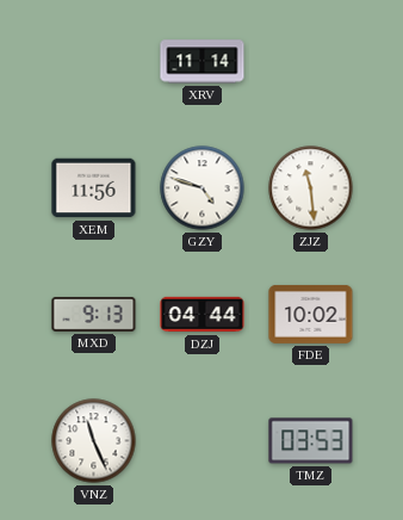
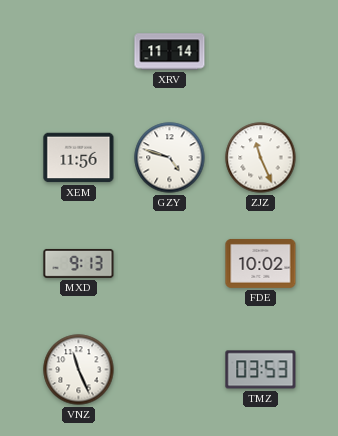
ZJZ: 11:29 -> 11:26 (261, 158)
DZJ: 04:44 -> none (203, 315)
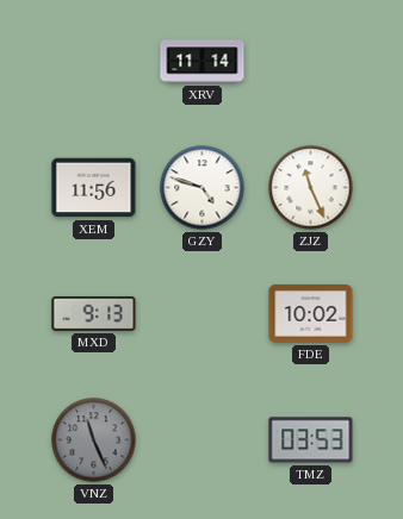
VNZ dial: white -> grey (94, 440)
